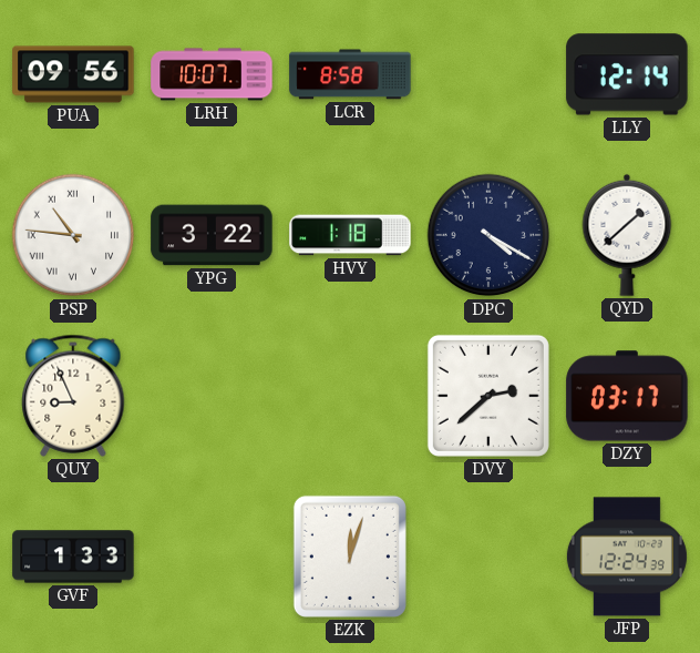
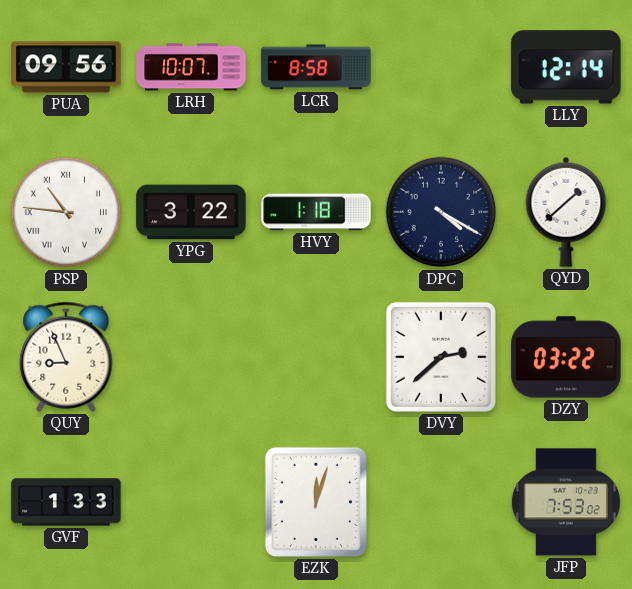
DZY: 03:17 -> 03:22 (566, 357)
JFP: 12:24 -> 7:53 (566, 502)
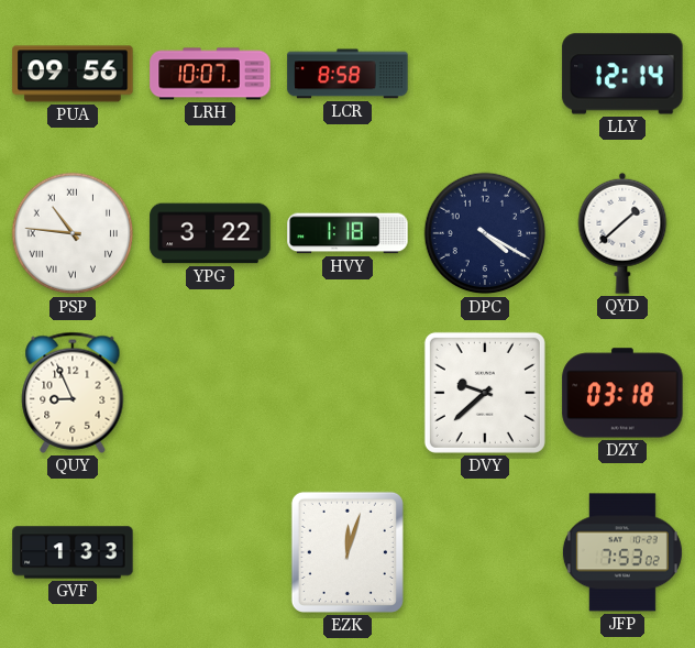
DVY: 2:38 -> 9:38 (485, 393)
DZY: 03:22 -> 03:18 (622, 393)
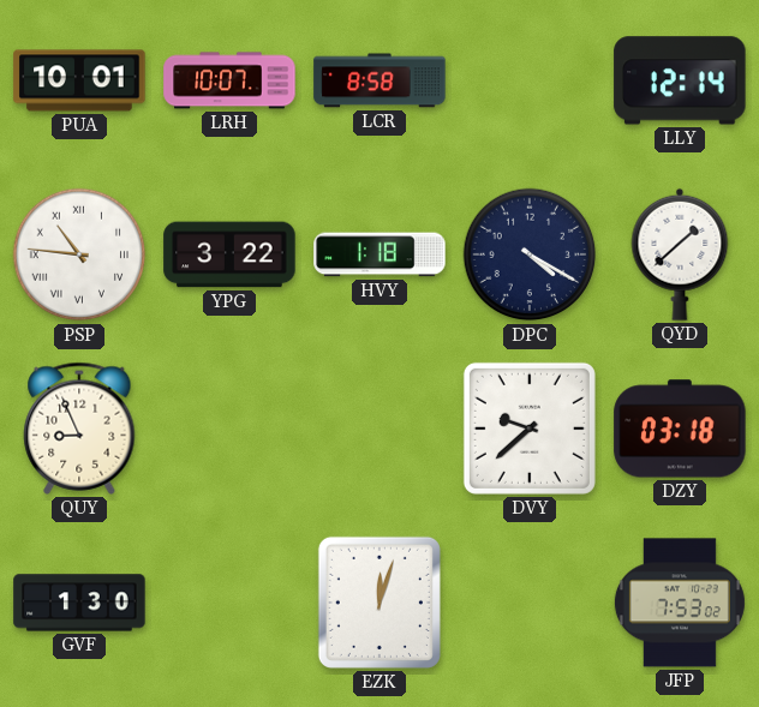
PUA: 09:56 -> 10:01 (79, 80)
GVF: 1:33 -> 1:30 (79, 603)
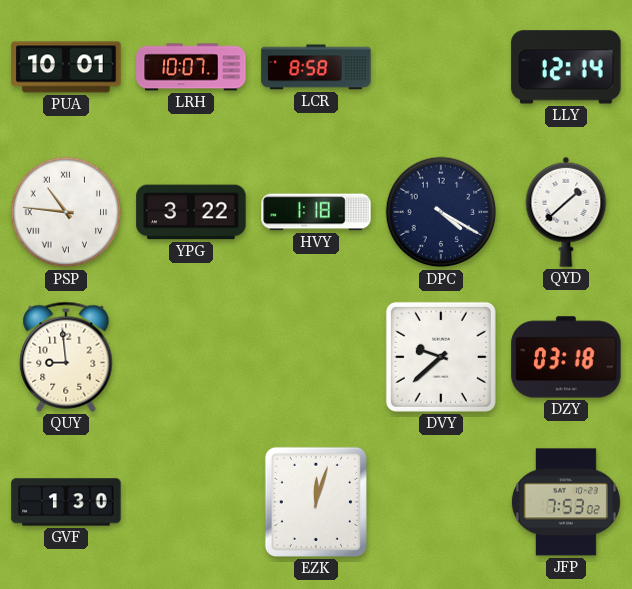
QUY: 8:56 -> 8:59 (66, 357)
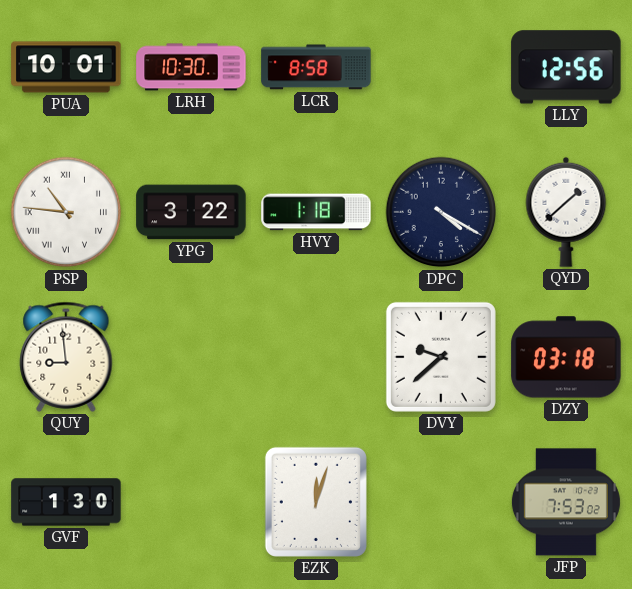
LRH: 10:07 -> 10:30 (191, 67)
LLY: 12:14 -> 12:56 (566, 67)
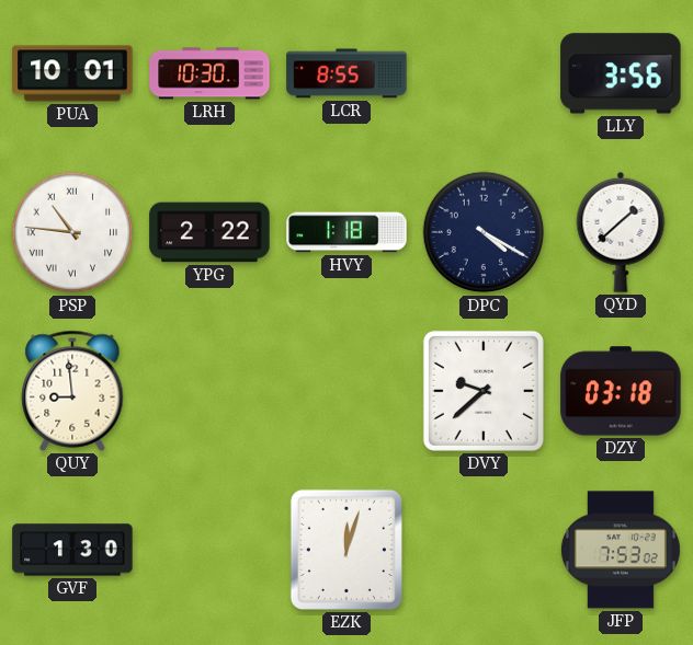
LCR: 8:58 -> 8:55 (346, 73)
LLY: 12:56 -> 3:56 (621, 73)
YPG: 3:22 -> 2:22 (209, 232)
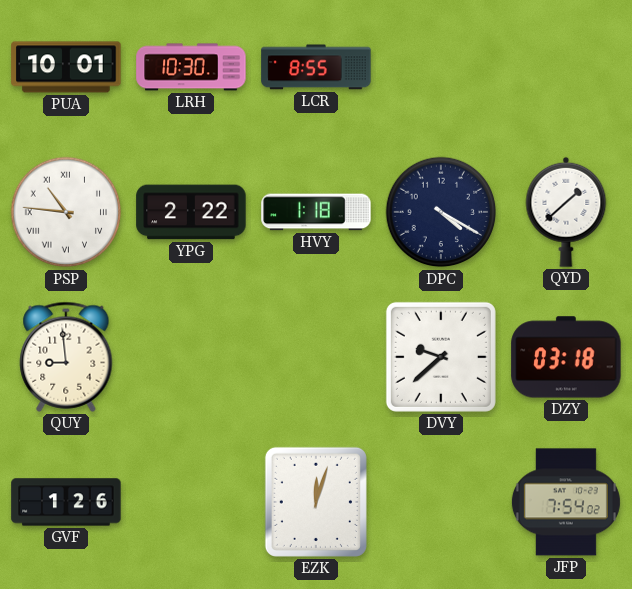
LLY: 3:56 -> none (621, 73)
GVF: 1:30 -> 1:26 (66, 502)
JFP: 7:53 -> 7:54 (566, 502)
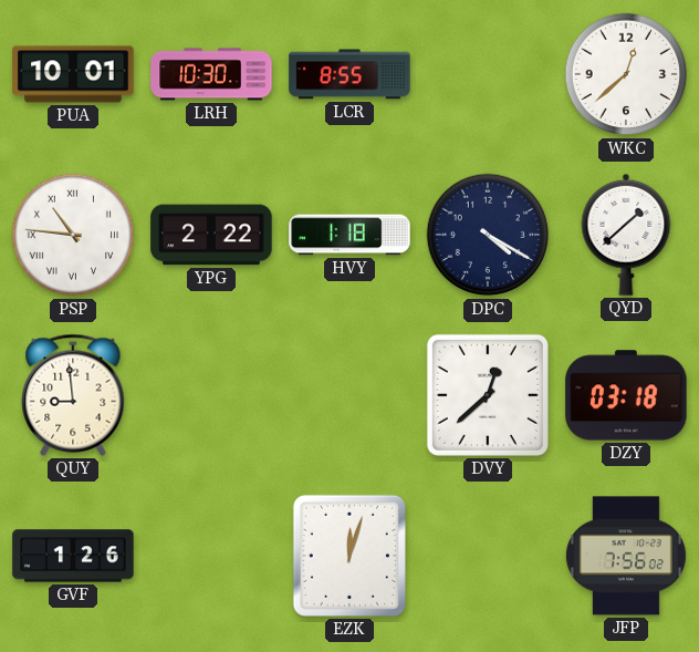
WKC: none -> 12:38 (626, 74)
DVY: 9:38 -> 12:38 (488, 395)
JFP: 7:54 -> 7:56 (626, 556)
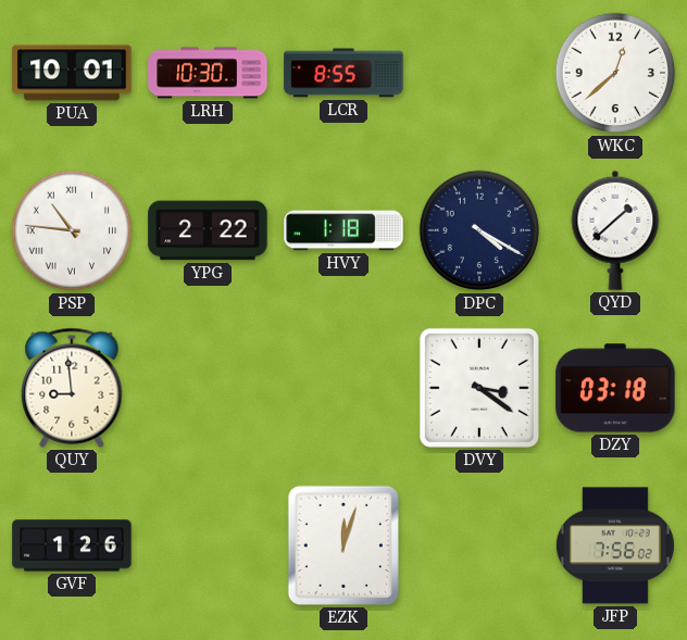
DVY: 12:38 -> 3:21 (479, 388)
